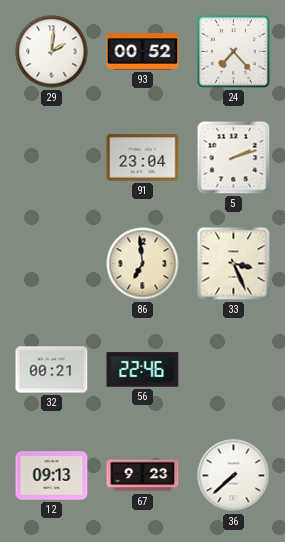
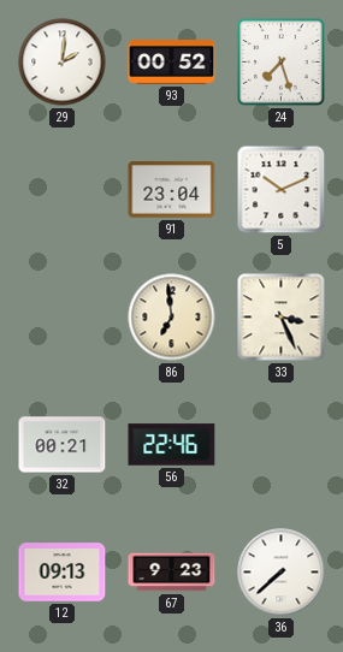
24: 7:23 -> 7:27 (282, 63)
5: 2:12 -> 10:11 (282, 190)
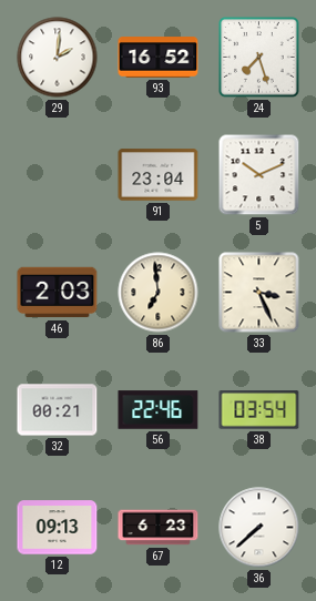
93: 00:52 -> 16:52 (159, 58)
46: none -> 2:03 (58, 293)
38: none -> 03:54 (259, 410)
67: 9:23 -> 6:23 (159, 528)
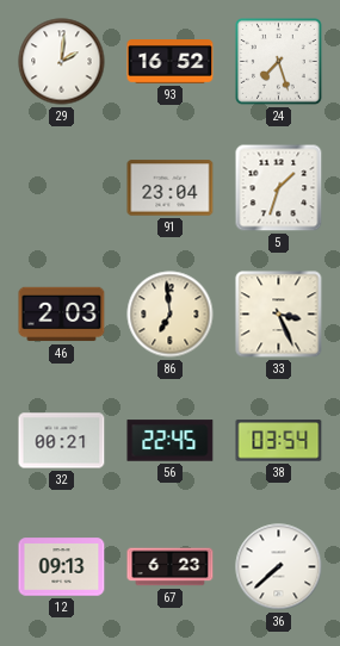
5: 10:11 -> 1:33 (279, 188)
56: 22:46 -> 22:45 (171, 441)
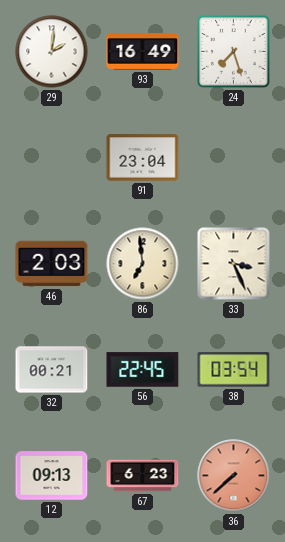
93: 16:52 -> 16:49 (143, 52)
5: 1:33 -> none (279, 188)
36 dial: white -> salmon (234, 476)
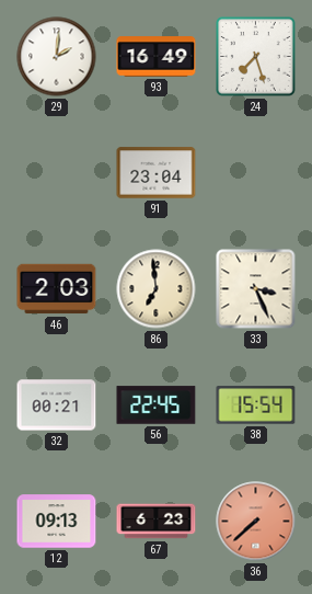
38: 03:54 -> 15:54 (256, 405)
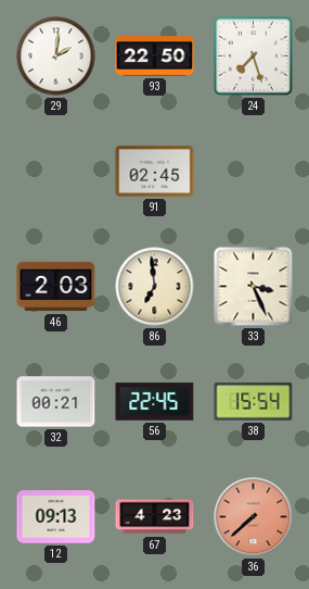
93: 16:49 -> 22:50 (155, 57)
91: 23:04 -> 02:45 (155, 172)
67: 6:23 -> 4:23 (155, 517)
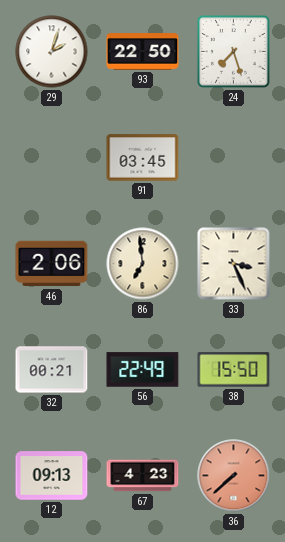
29: 2:01 -> 2:03 (52, 52)
91: 02:45 -> 03:45 (143, 158)
46: 2:03 -> 2:06 (52, 264)
56: 22:45 -> 22:49 (143, 370)
38: 15:54 -> 15:50 (234, 370)
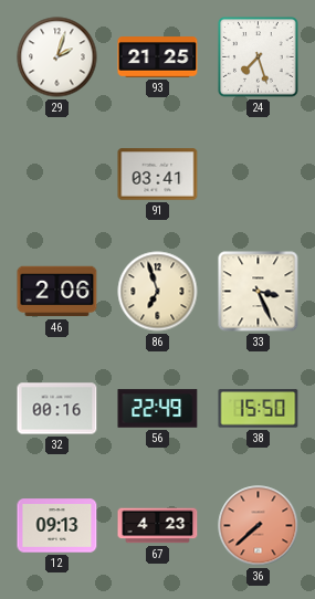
93: 22:50 -> 21:25 (158, 57)
91: 03:45 -> 03:41 (158, 175)
86: 6:59 -> 6:57 (158, 292)
32: 00:21 -> 00:16 (57, 409)
